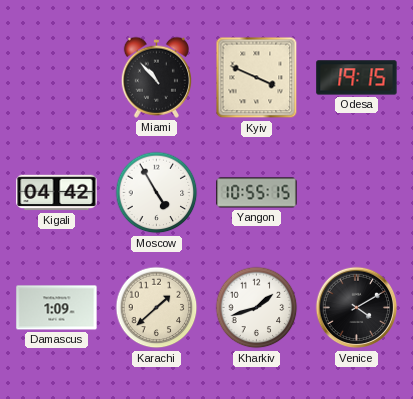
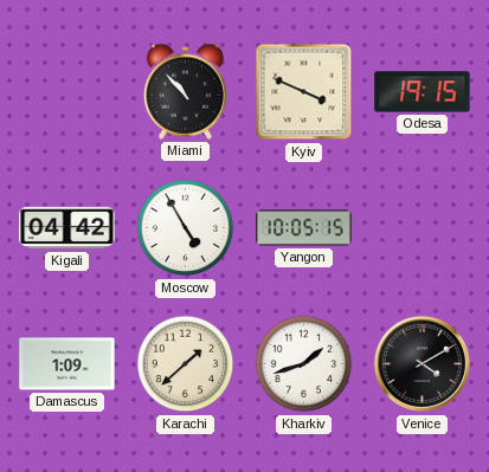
Yangon: 10:55 -> 10:05 (304, 228)
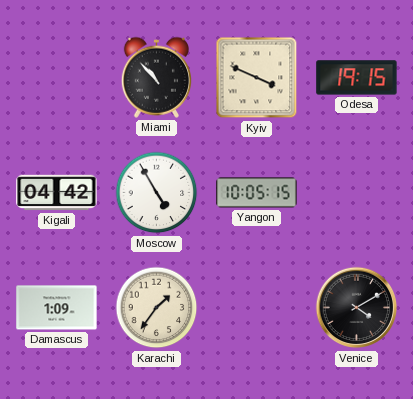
Karachi: 1:38 -> 1:36 (157, 308)
Kharkiv: 1:42 -> none (304, 364)
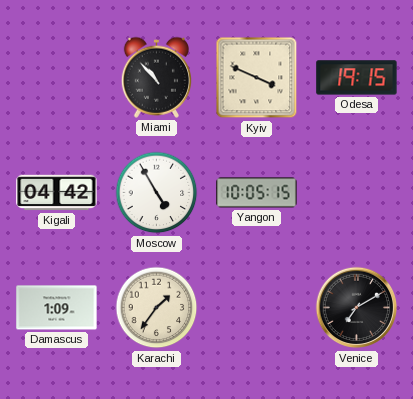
Venice: 4:10 -> 7:10 (357, 308)
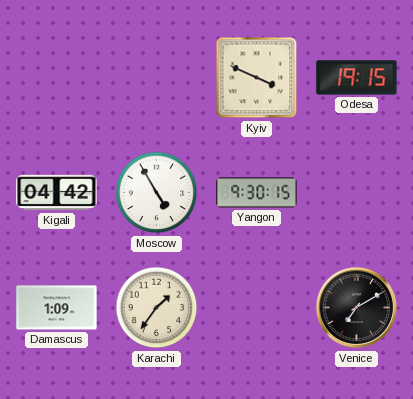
Miami: 10:53 -> none (156, 77)
Yangon: 10:05 -> 9:30 (257, 193)
